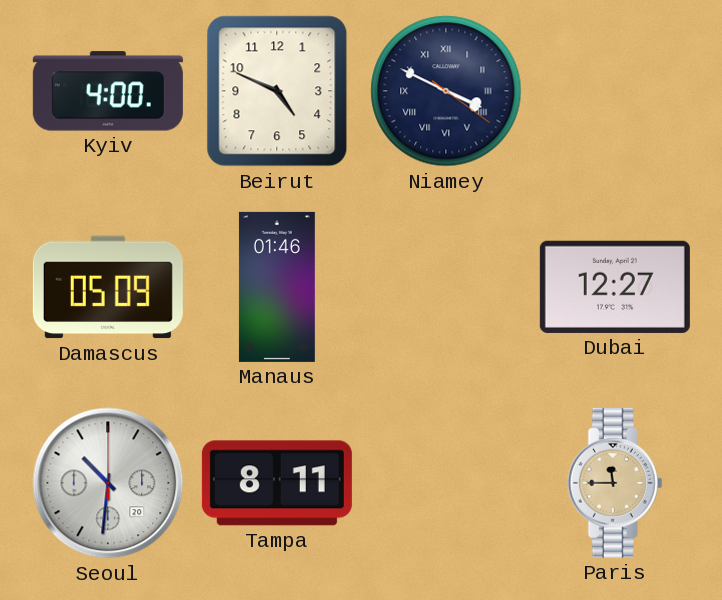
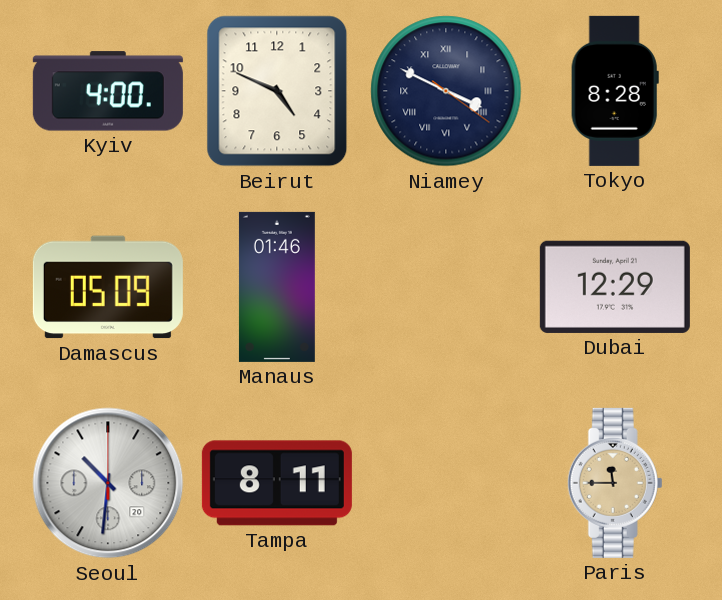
Tokyo: none -> 8:28 (615, 91)
Dubai: 12:27 -> 12:29 (615, 287)
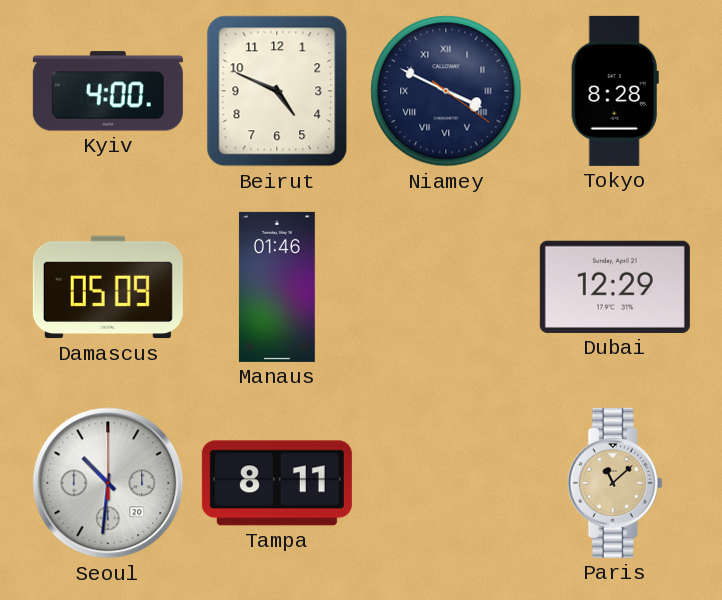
Paris: 11:45 -> 11:08 (615, 483)
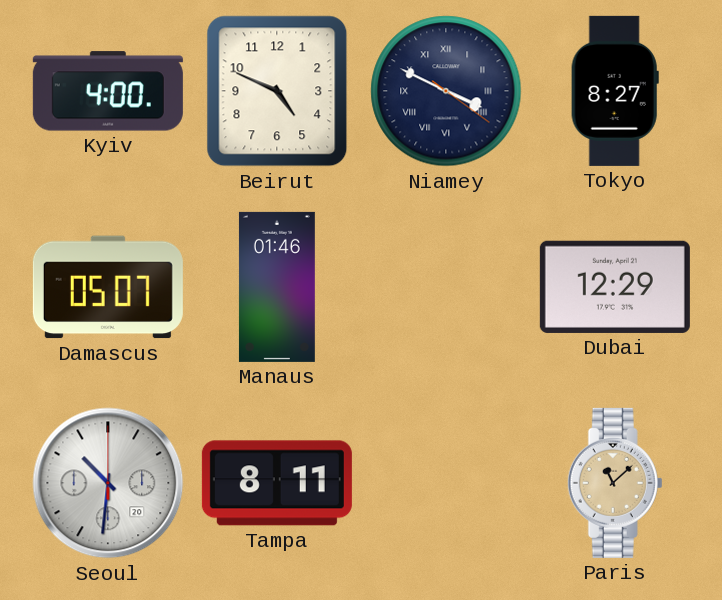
Tokyo: 8:28 -> 8:27 (615, 91)
Damascus: 05:09 -> 05:07 (108, 287)
